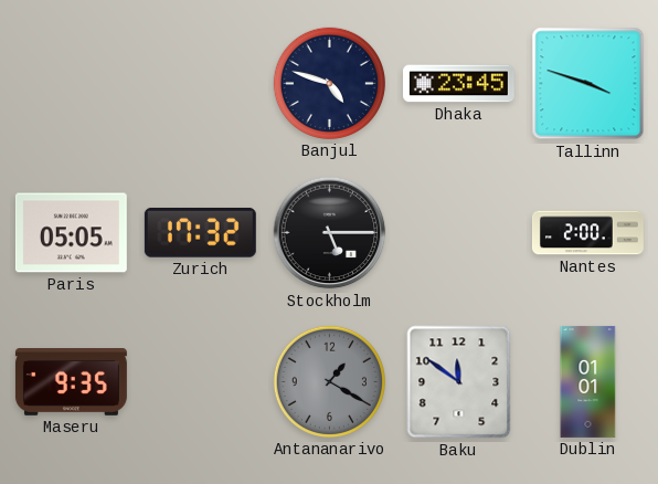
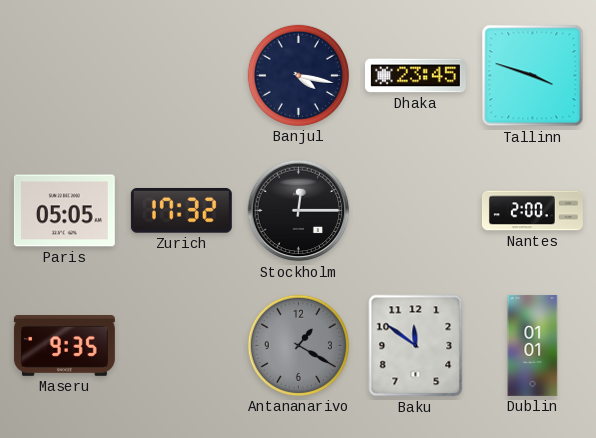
Banjul: 4:48 -> 4:17 (298, 75)
Stockholm: 5:15 -> 12:15 (299, 211)
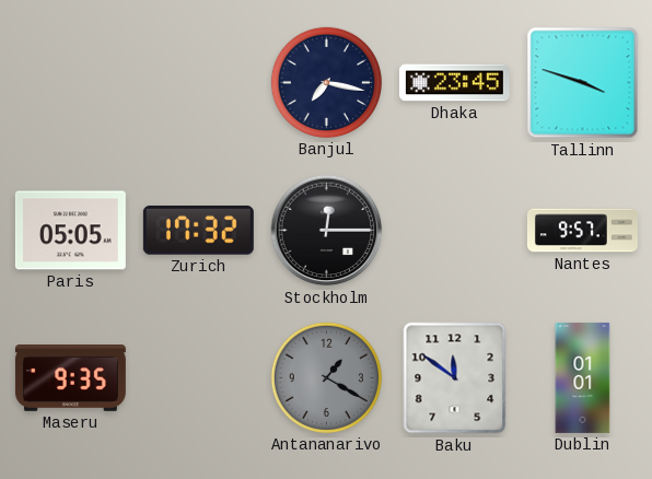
Banjul: 4:17 -> 7:17 (326, 82)
Nantes: 2:00 -> 9:57 (582, 231)
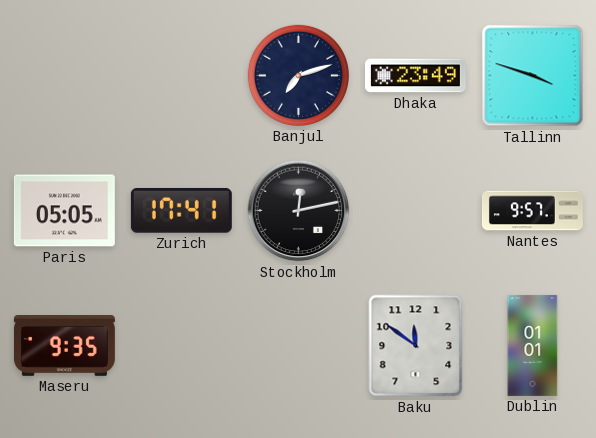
Banjul: 7:17 -> 7:12 (298, 75)
Dhaka: 23:45 -> 23:49 (415, 76)
Zurich: 17:32 -> 17:41 (181, 210)
Stockholm: 12:15 -> 12:13 (299, 211)
Antananarivo: 1:20 -> none (326, 377)
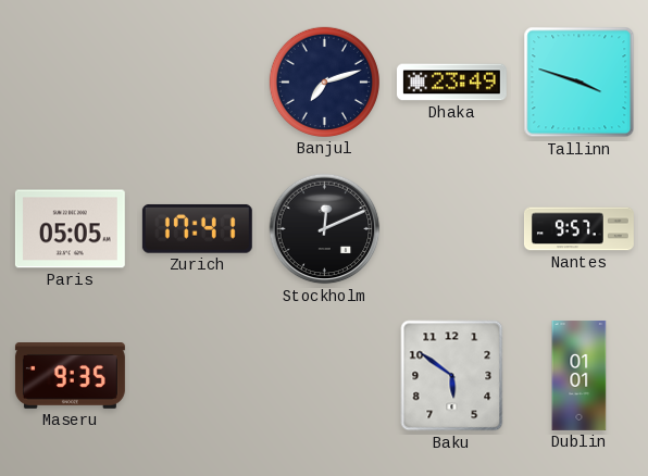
Stockholm: 12:13 -> 12:11 (325, 229)
Baku: 11:51 -> 5:51 (452, 376)
